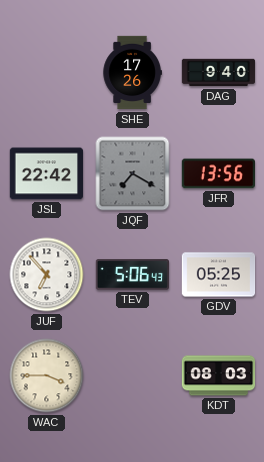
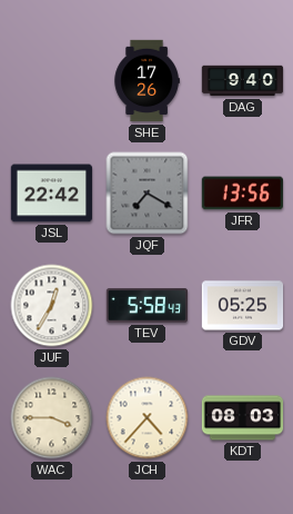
JUF: 6:53 -> 12:35 (52, 306)
TEV: 5:06 -> 5:58 (146, 306)
JCH: none -> 4:37 (148, 418)
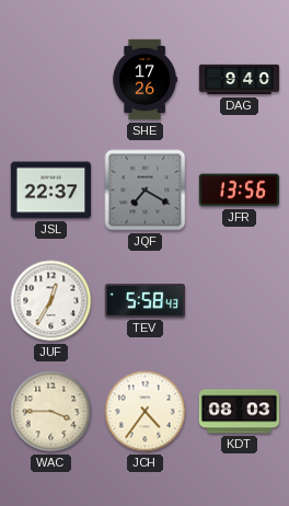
JSL: 22:42 -> 22:37 (51, 191)
GDV: 05:25 -> none (243, 306)
JCH: 4:37 -> 4:36 (146, 412)
